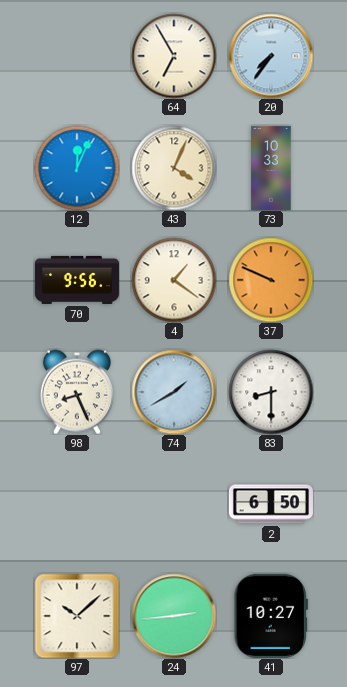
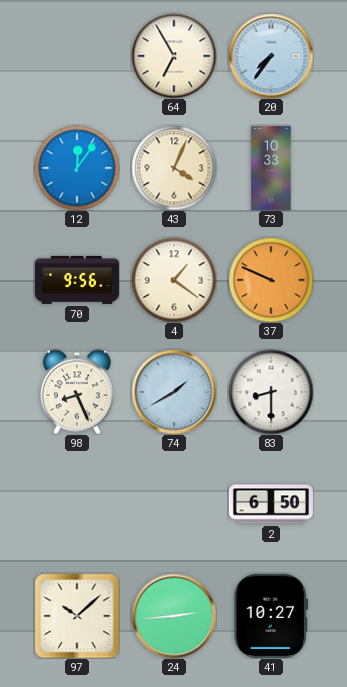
12: 12:04 -> 12:06 (77, 168)
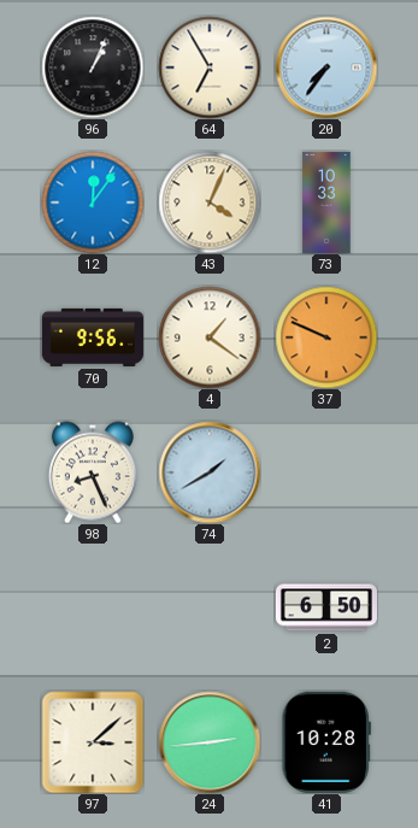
96: none -> 1:04 (93, 67)
83: 8:30 -> none (271, 392)
97: 10:08 -> 3:08 (93, 742)
41: 10:27 -> 10:28 (326, 742)
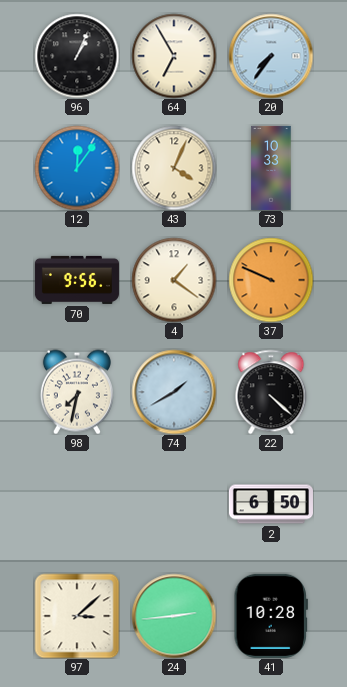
98: 8:26 -> 7:32 (77, 392)
22: none -> 4:22 (271, 392)
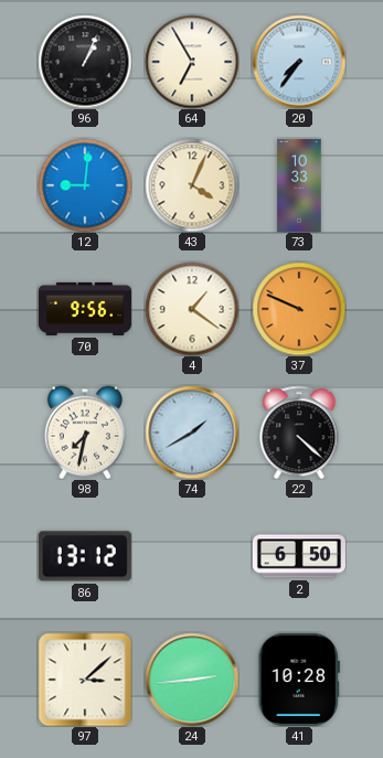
12: 12:06 -> 9:01 (85, 185)
86: none -> 13:12 (85, 556)
